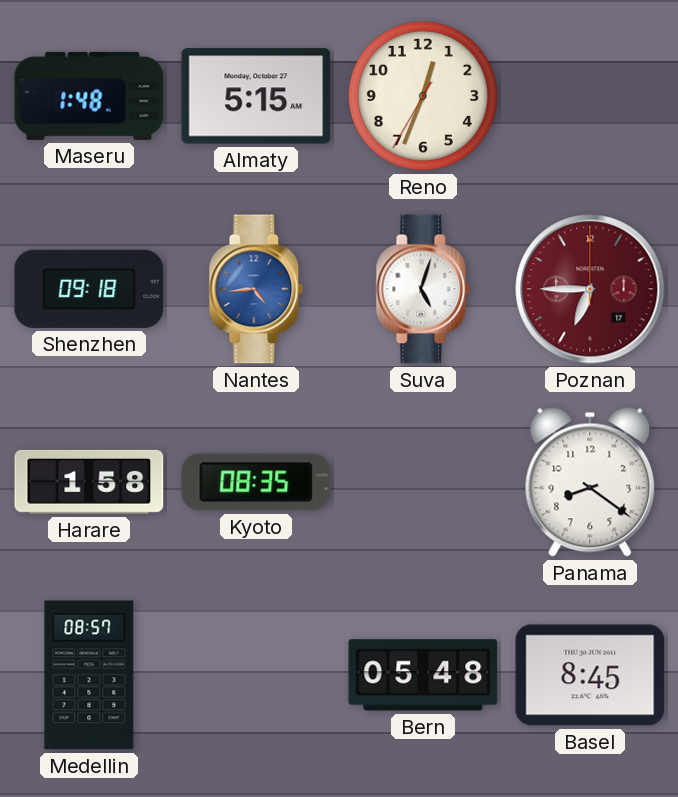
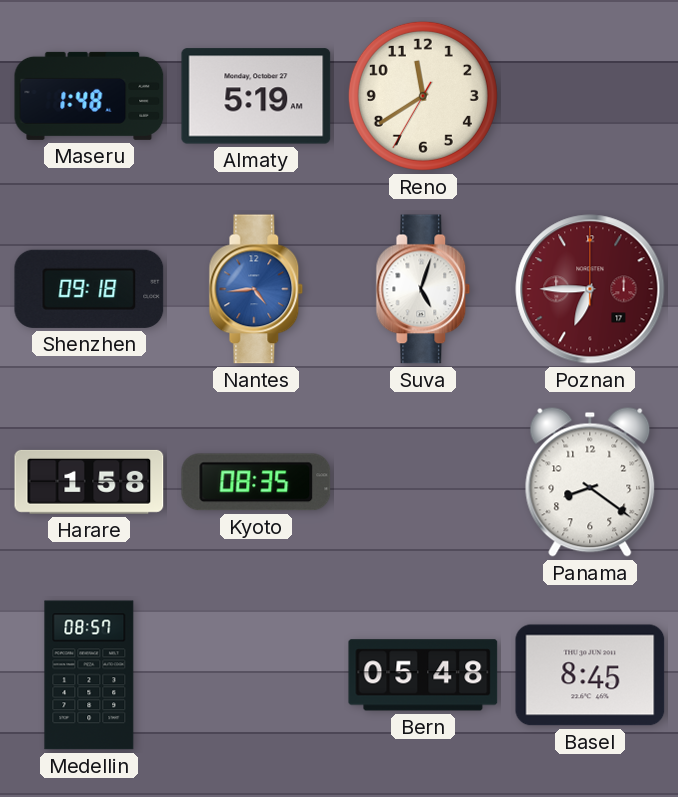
Almaty: 5:15 -> 5:19 (256, 96)
Reno: 12:33 -> 11:39 (423, 96)
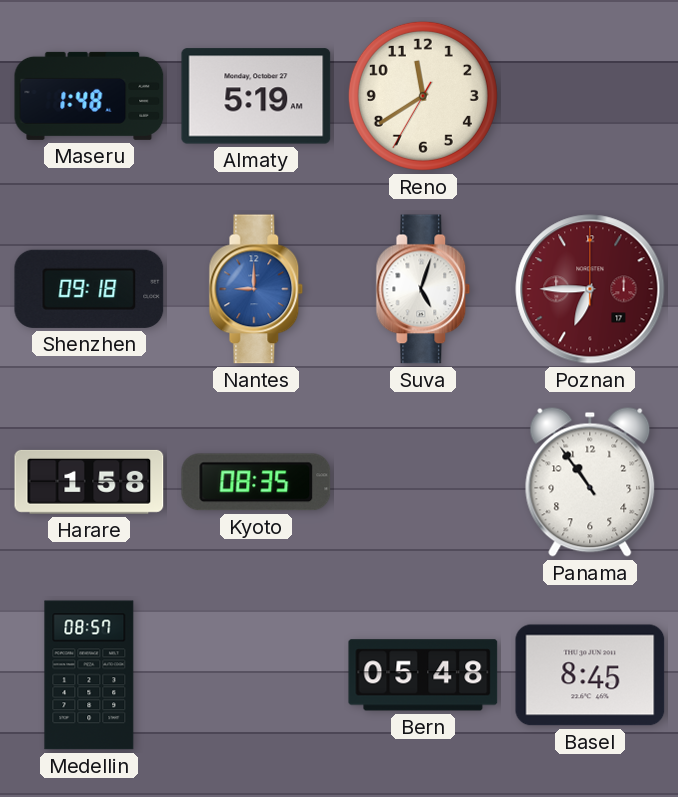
Nantes: 4:44 -> 9:00 (256, 289)
Panama: 8:21 -> 10:54 (590, 482)
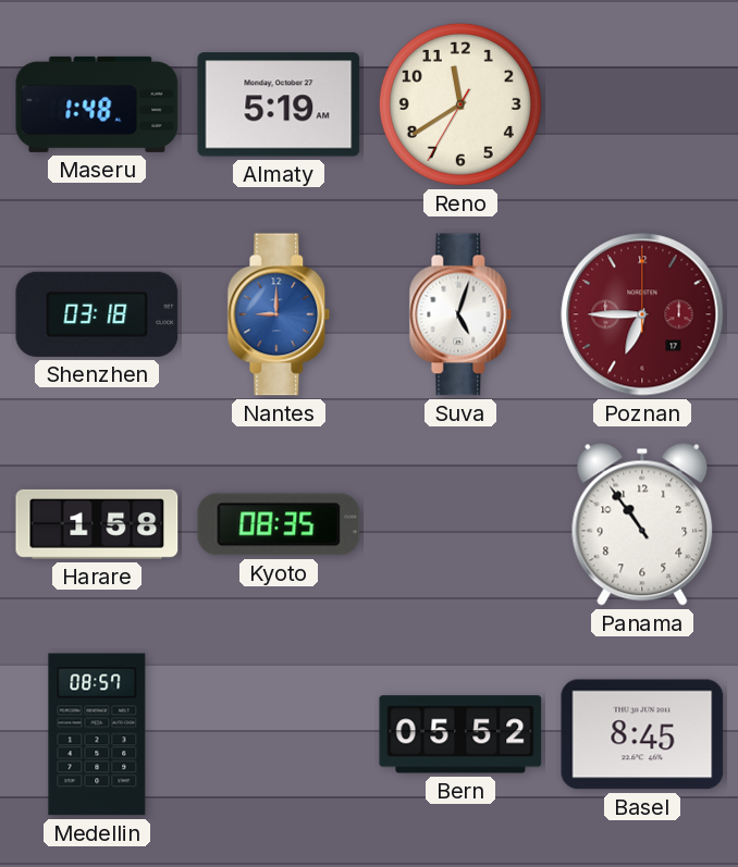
Shenzhen: 09:18 -> 03:18 (97, 314)
Bern: 05:48 -> 05:52 (460, 734)
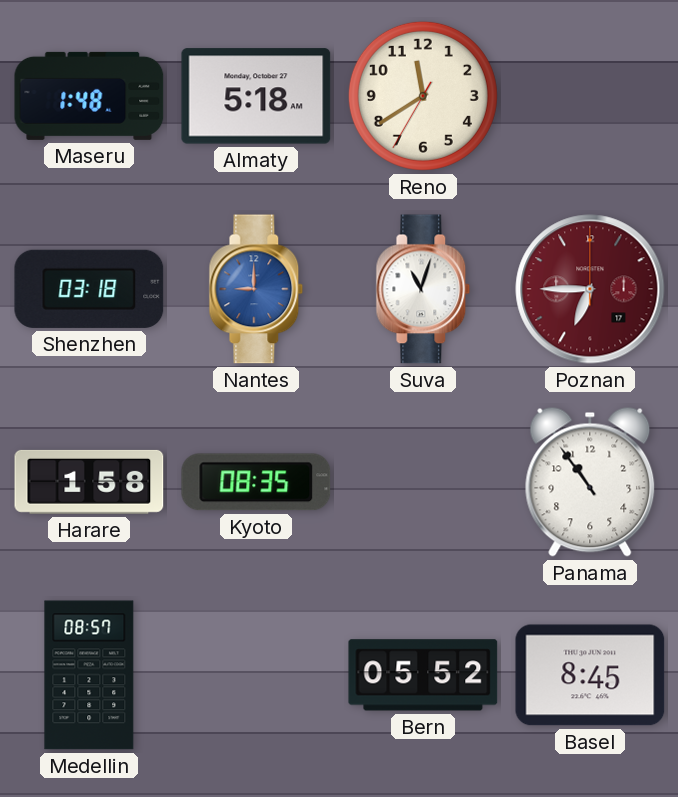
Almaty: 5:19 -> 5:18 (256, 96)
Suva: 5:03 -> 11:03 (423, 289)
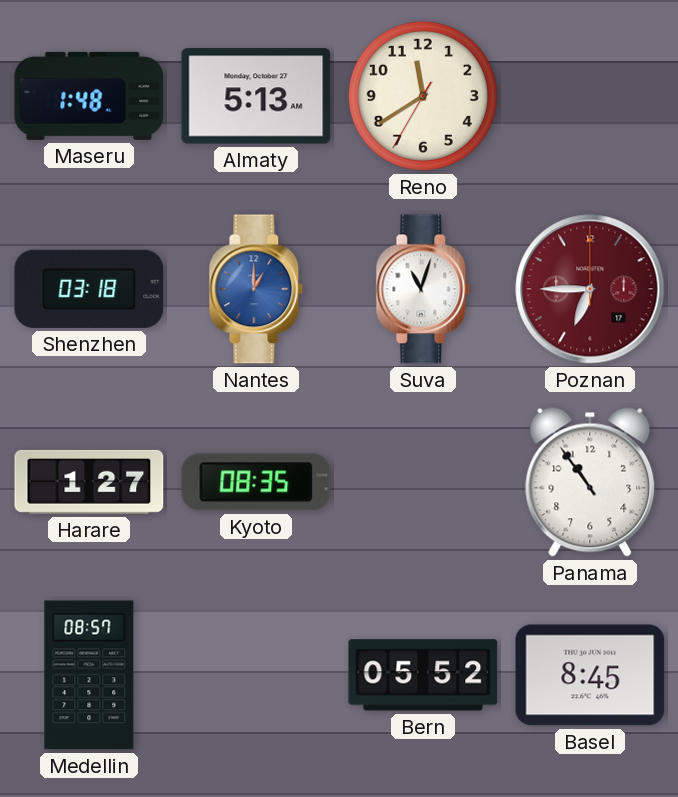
Almaty: 5:18 -> 5:13 (256, 96)
Nantes: 9:00 -> 1:00 (256, 289)
Harare: 1:58 -> 1:27 (89, 482)
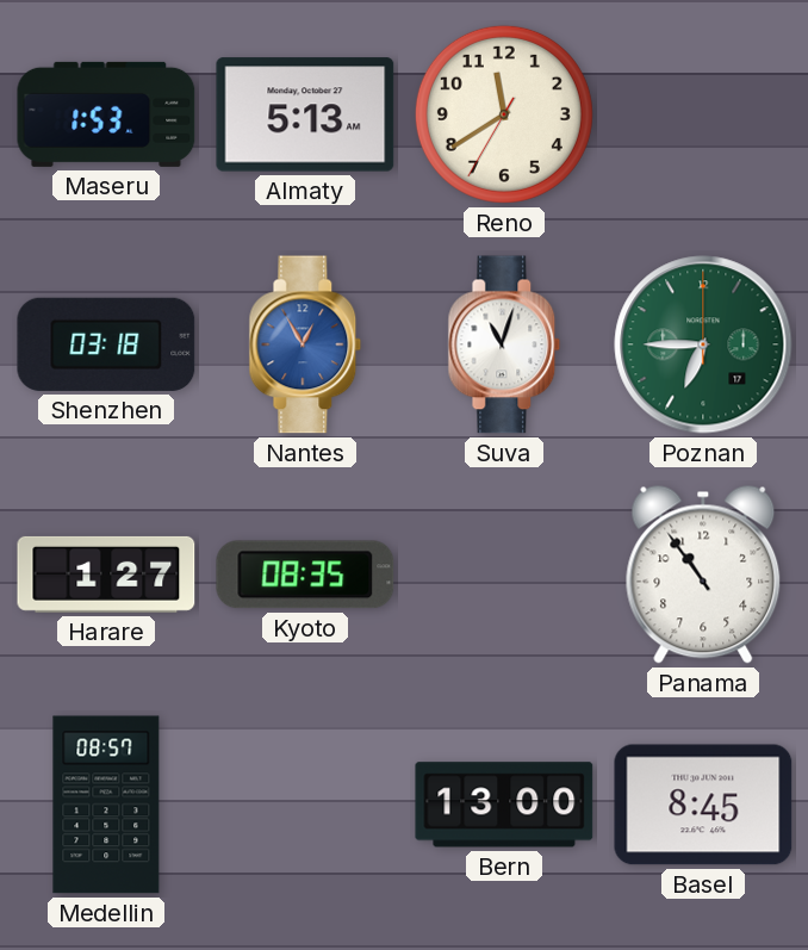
Maseru: 1:48 -> 1:53 (106, 114)
Nantes: 1:00 -> 12:55 (305, 344)
Poznan dial: burgundy -> green (703, 344)
Bern: 05:52 -> 13:00 (504, 805)
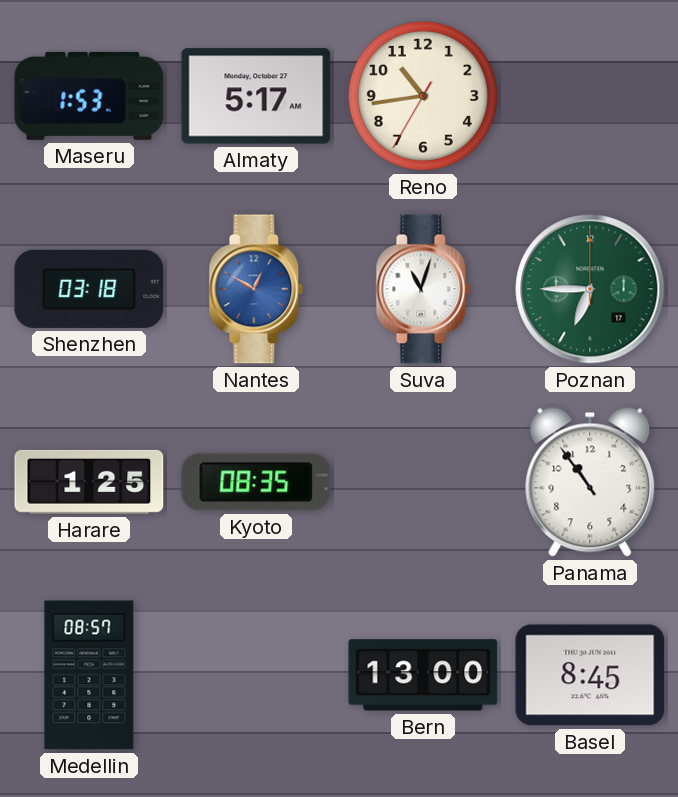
Almaty: 5:13 -> 5:17 (256, 96)
Reno: 11:39 -> 10:43 (423, 96)
Nantes: 12:55 -> 12:50 (256, 289)
Harare: 1:27 -> 1:25 (89, 482)
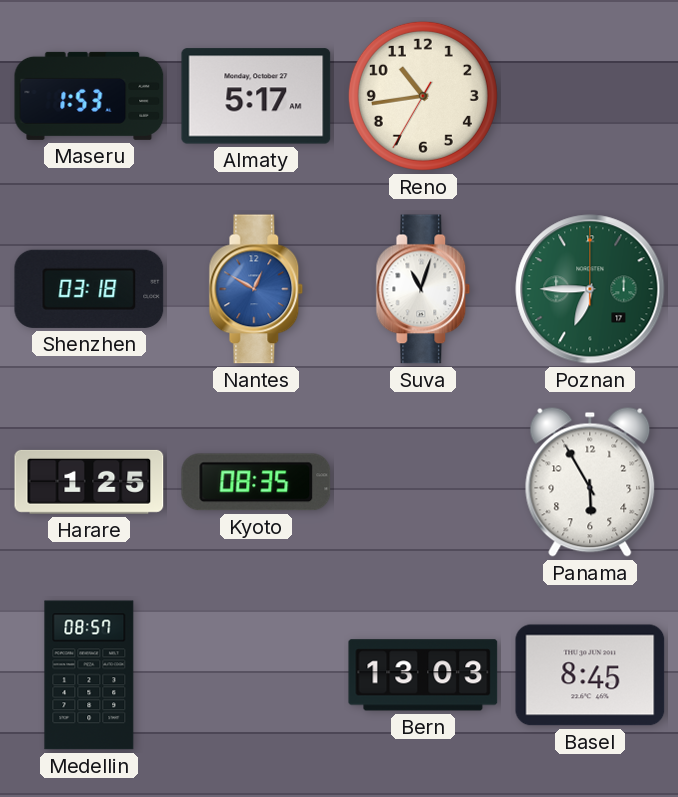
Panama: 10:54 -> 5:55 (590, 482)
Bern: 13:00 -> 13:03 (423, 675)
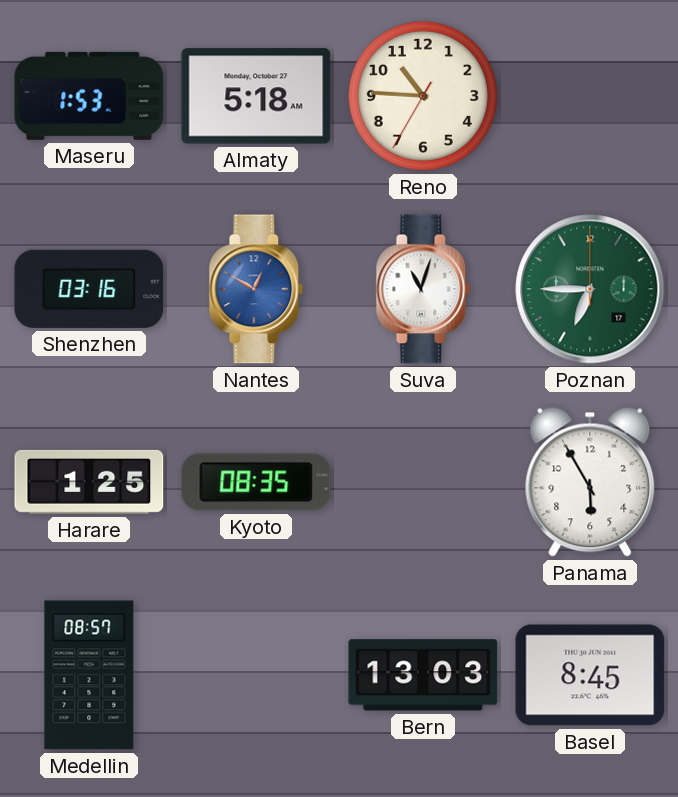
Almaty: 5:17 -> 5:18 (256, 96)
Reno: 10:43 -> 10:45 (423, 96)
Shenzhen: 03:18 -> 03:16 (89, 289)
